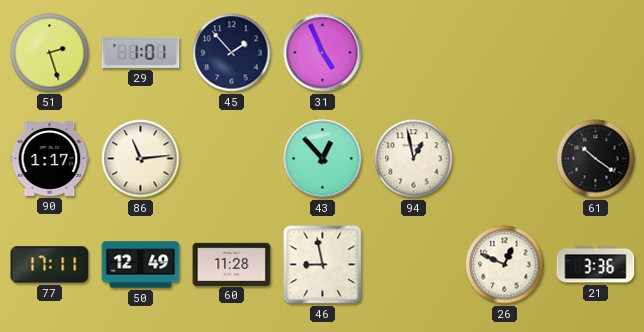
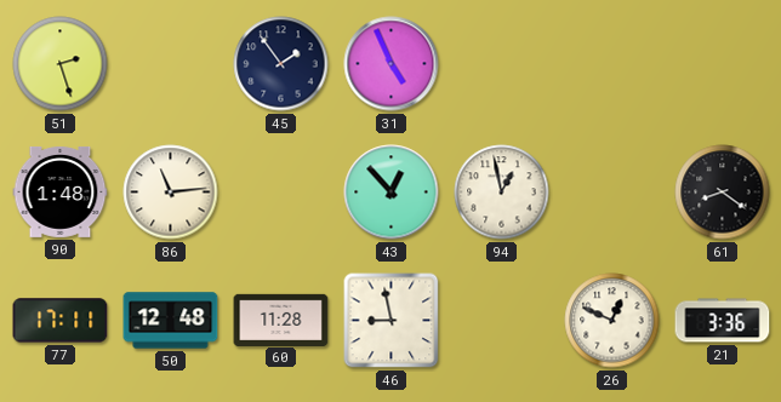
29: 1:01 -> none (141, 52)
45: 1:53 -> 1:54 (281, 64)
90: 1:17 -> 1:48 (61, 191)
61: 10:21 -> 8:21 (723, 193)
50: 12:49 -> 12:48 (171, 321)
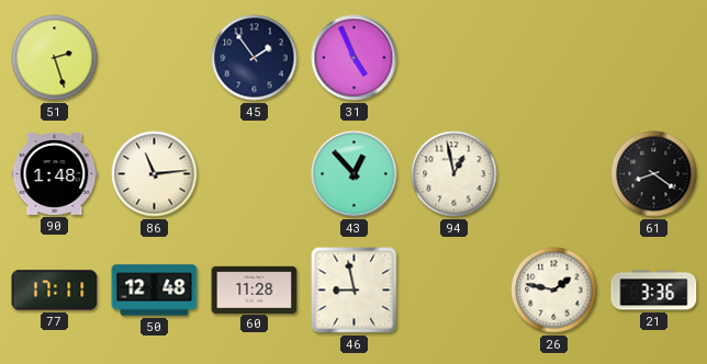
26: 12:49 -> 1:47 (554, 291)
